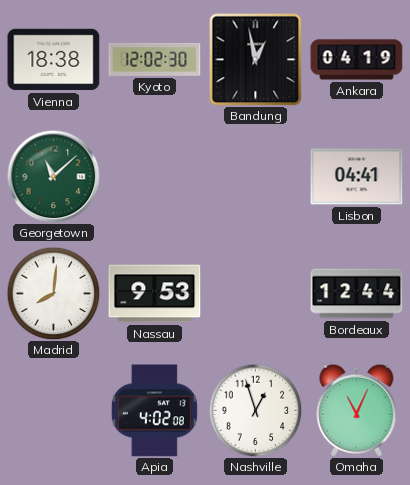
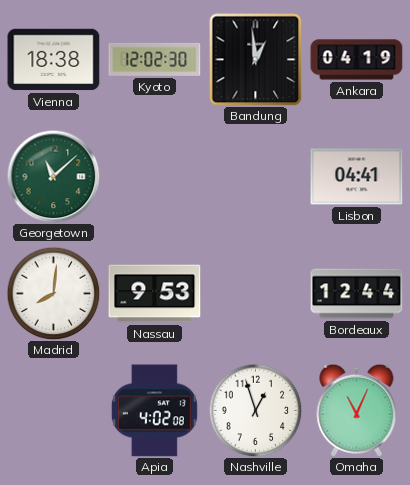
Bandung: 12:58 -> 12:59 (255, 59)
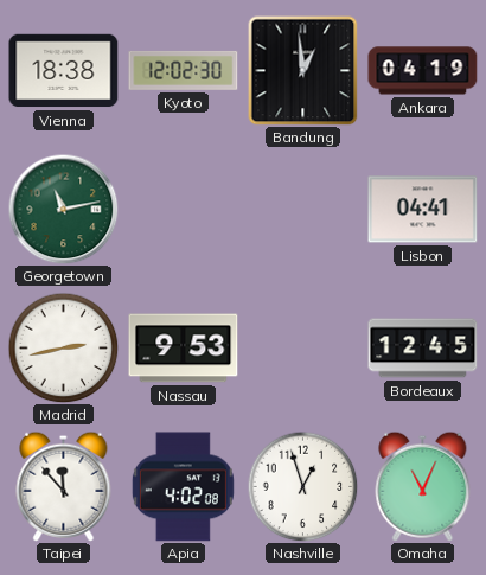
Georgetown: 11:08 -> 11:13 (63, 209)
Madrid: 8:01 -> 2:43 (63, 347)
Bordeaux: 12:44 -> 12:45 (423, 349)
Taipei: none -> 11:53 (64, 486)
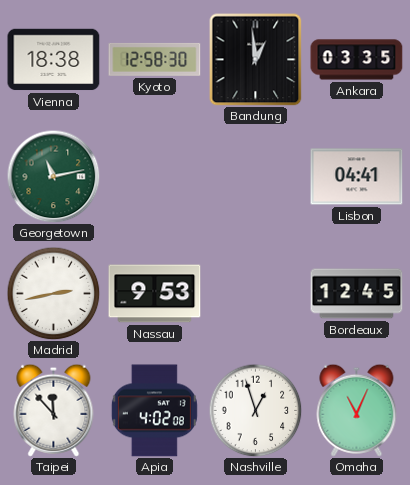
Kyoto: 12:02 -> 12:58 (155, 59)
Ankara: 04:19 -> 03:35 (357, 60)
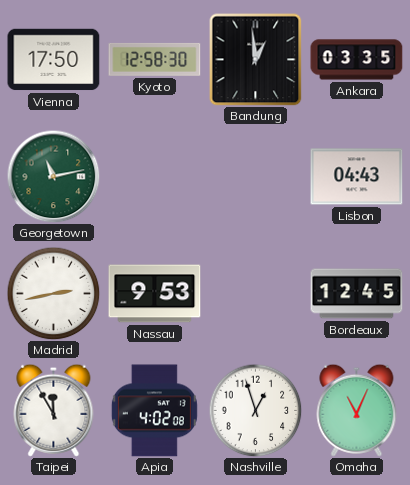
Vienna: 18:38 -> 17:50 (54, 60)
Lisbon: 04:41 -> 04:43 (357, 177)
Taipei: 11:53 -> 11:55 (54, 410)
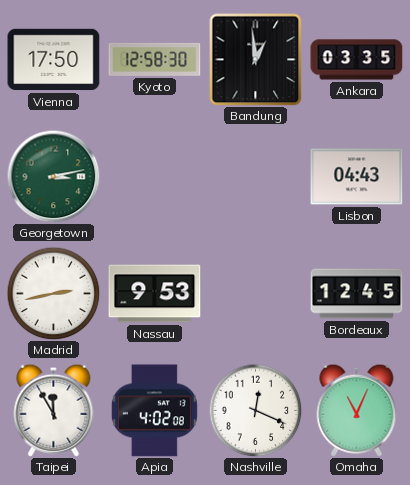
Georgetown: 11:13 -> 3:13 (53, 176)
Nashville: 12:57 -> 12:19 (255, 410)
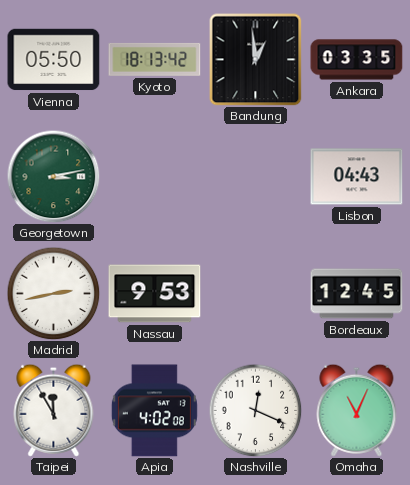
Vienna: 17:50 -> 05:50 (54, 60)
Kyoto: 12:58 -> 18:13 (155, 59)
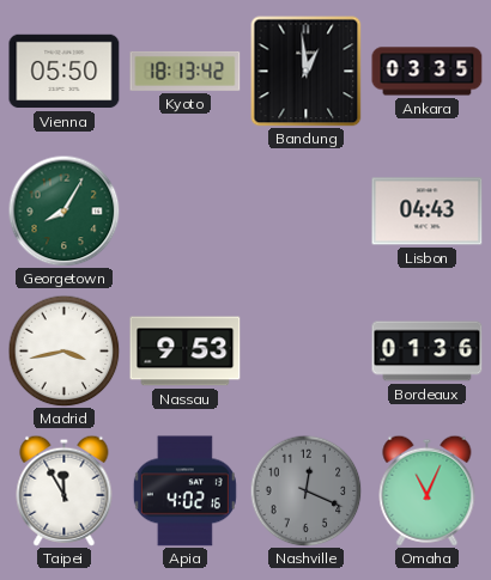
Georgetown: 3:13 -> 8:05 (63, 210)
Madrid: 2:43 -> 3:43 (63, 350)
Bordeaux: 12:45 -> 01:36 (428, 352)
Apia: 4:02:08 -> 4:02:16 (184, 492)
Nashville dial: white -> grey (305, 490)
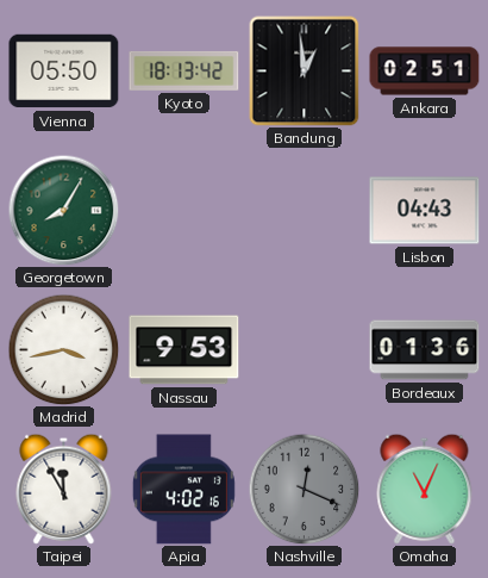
Ankara: 03:35 -> 02:51 (425, 72)
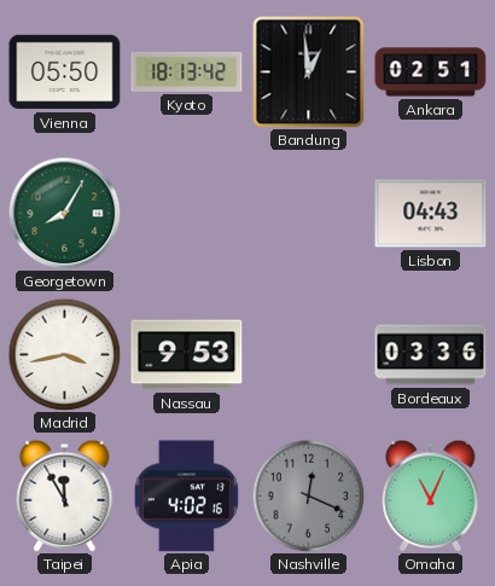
Bordeaux: 01:36 -> 03:36 (431, 355)
